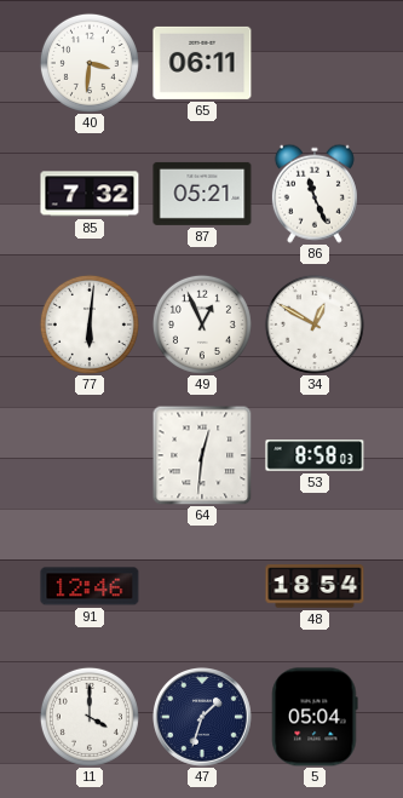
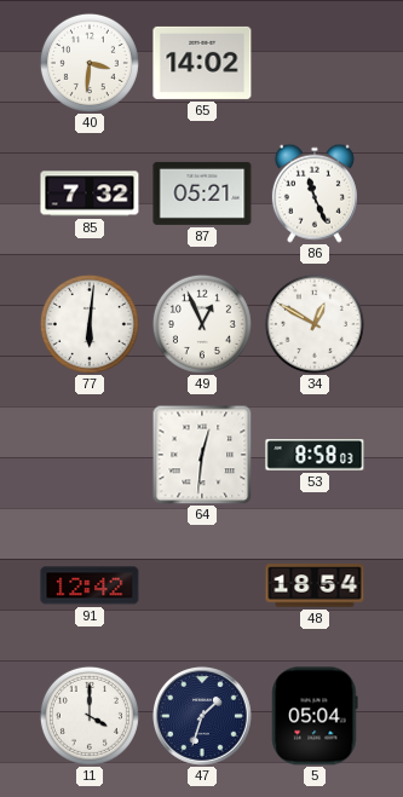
65: 06:11 -> 14:02 (202, 63)
91: 12:46 -> 12:42 (90, 585)
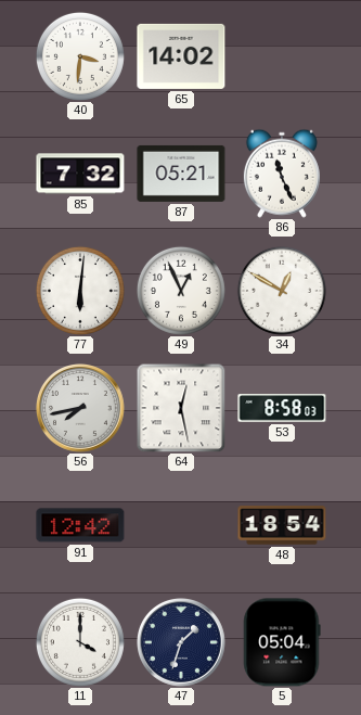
56: none -> 7:43 (81, 409)
64: 12:31 -> 12:28 (181, 408)
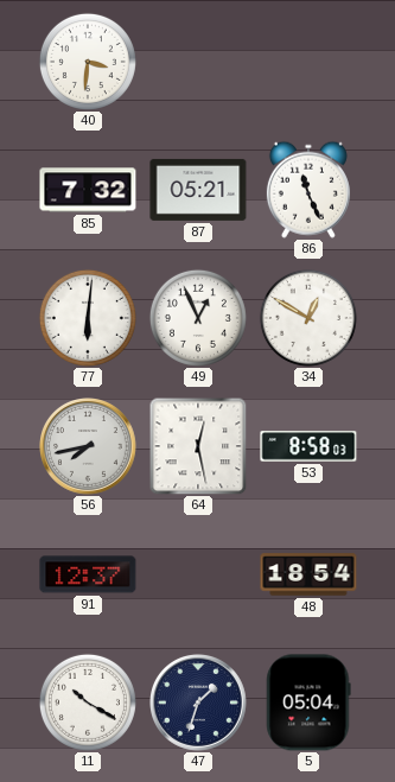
65: 14:02 -> none (181, 56)
91: 12:42 -> 12:37 (88, 574)
11: 4:00 -> 10:20 (88, 702)
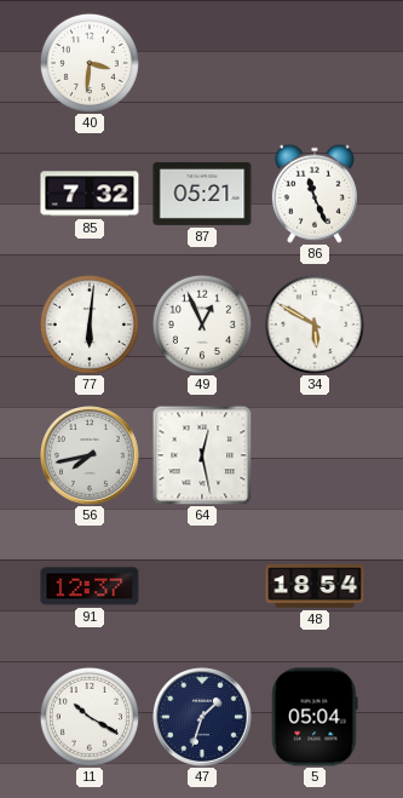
34: 12:50 -> 5:50 (315, 325)
53: 8:58 -> none (308, 446)
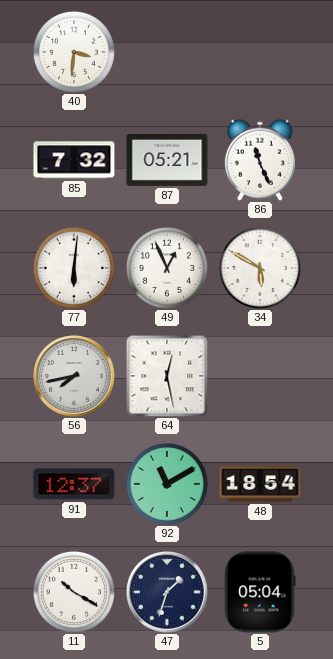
92: none -> 11:10 (167, 484)
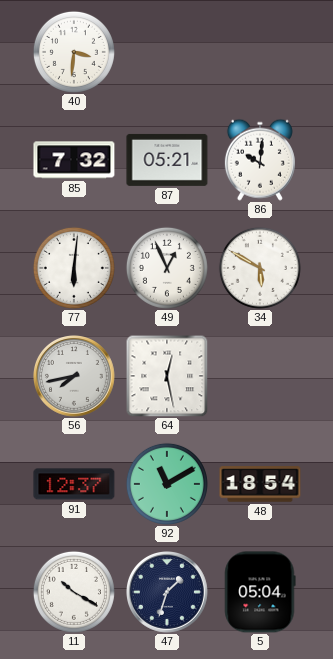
86: 11:26 -> 10:01 (260, 160)
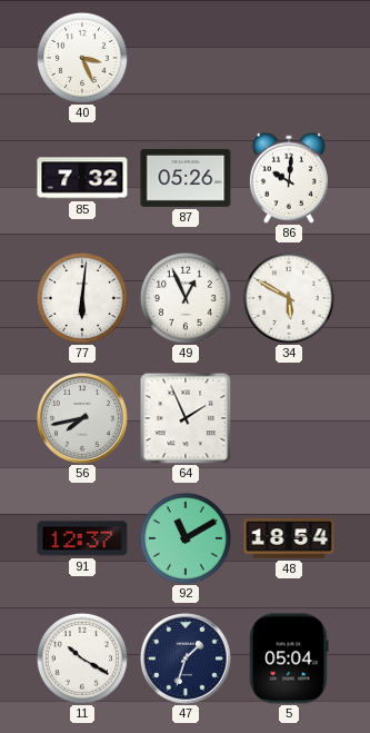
40: 3:31 -> 3:26 (82, 58)
87: 05:21 -> 05:26 (186, 178)
64: 12:28 -> 1:56 (186, 418)
